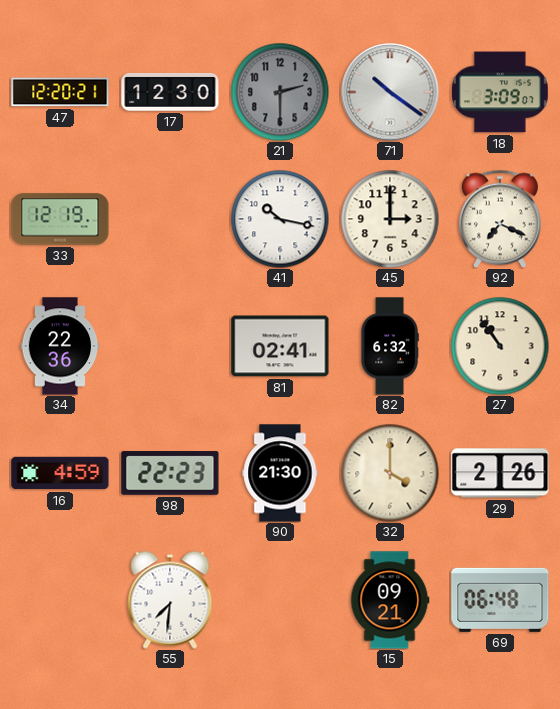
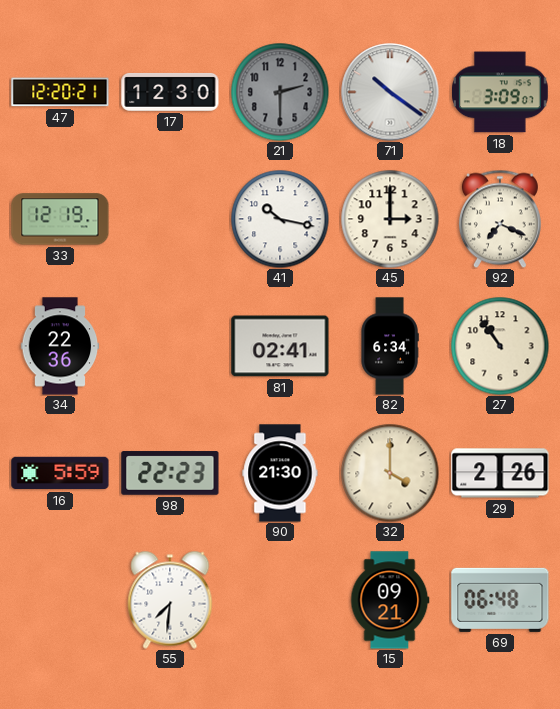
82: 6:32 -> 6:34 (390, 346)
16: 4:59 -> 5:59 (60, 473)
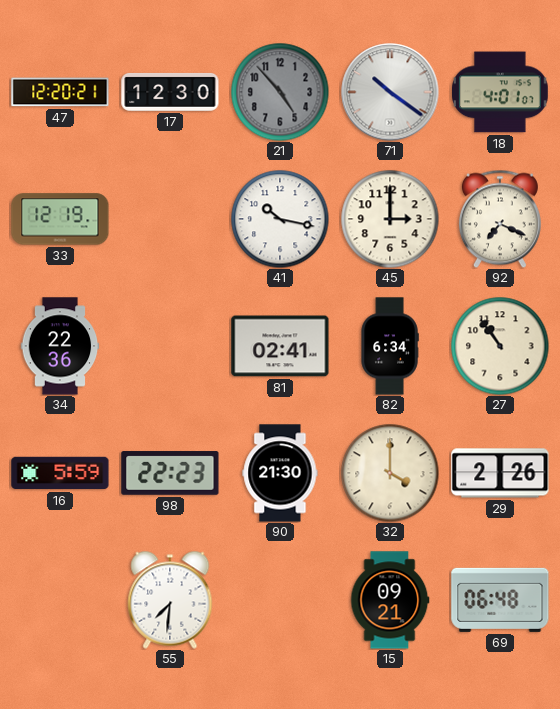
21: 2:30 -> 4:53 (280, 92)
18: 3:09 -> 4:01 (500, 92)
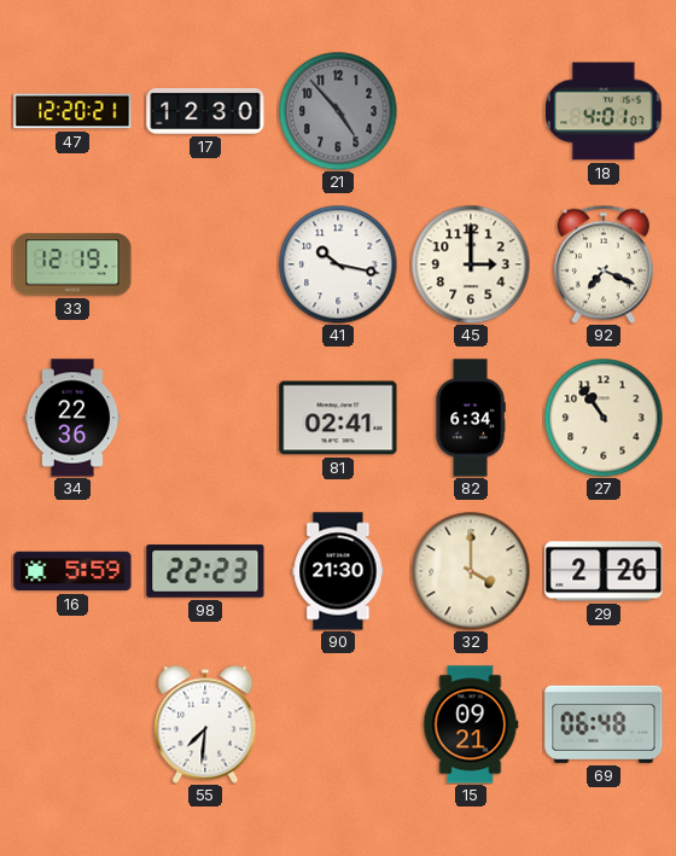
71: 10:21 -> none (390, 92)
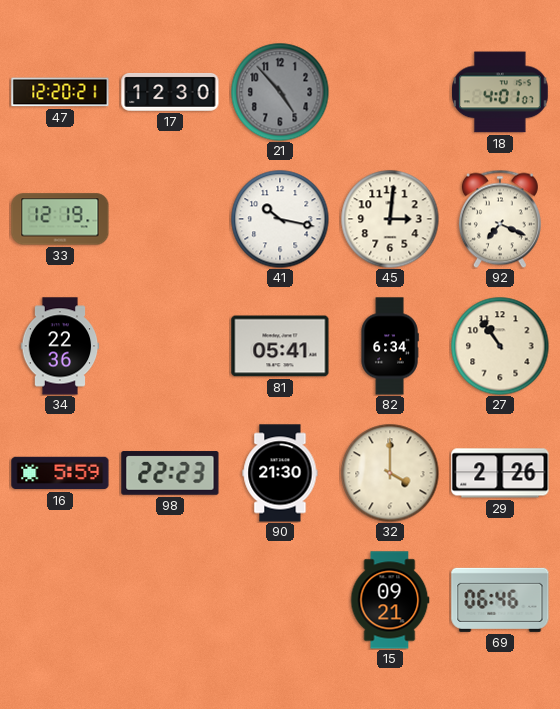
45: 3:00 -> 3:01 (390, 219)
81: 02:41 -> 05:41 (280, 346)
55: 7:31 -> none (205, 724)
69: 06:48 -> 06:46 (500, 600)
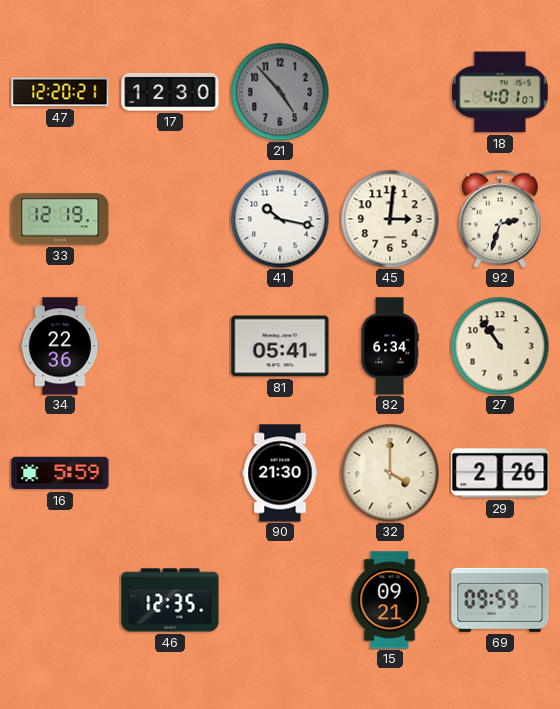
92: 7:19 -> 2:33 (500, 219)
98: 22:23 -> none (170, 473)
46: none -> 12:35 (170, 600)
69: 06:46 -> 09:59 (500, 600)
